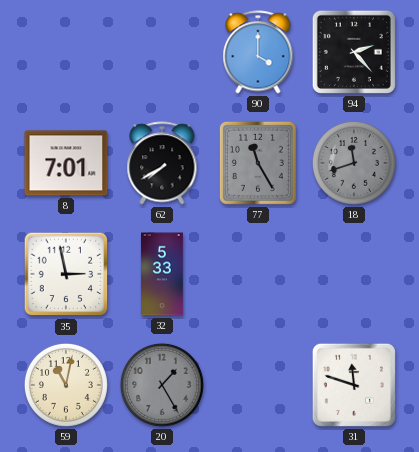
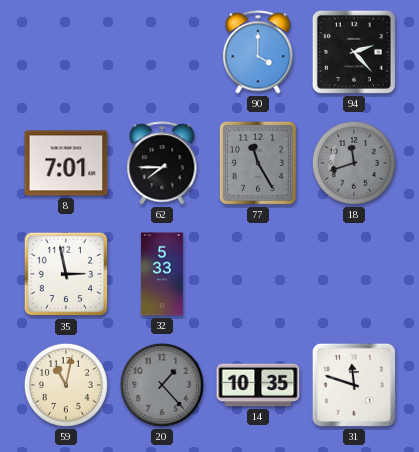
62: 7:40 -> 7:45 (162, 163)
20: 1:25 -> 1:23 (162, 385)
14: none -> 10:35 (258, 385)
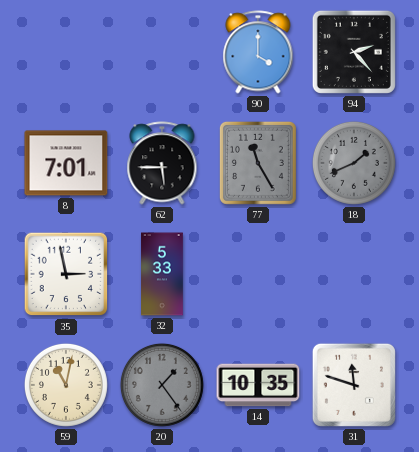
62: 7:45 -> 5:45 (162, 163)
18: 11:42 -> 1:41 (354, 163)
20: 1:23 -> 1:24 (162, 385)
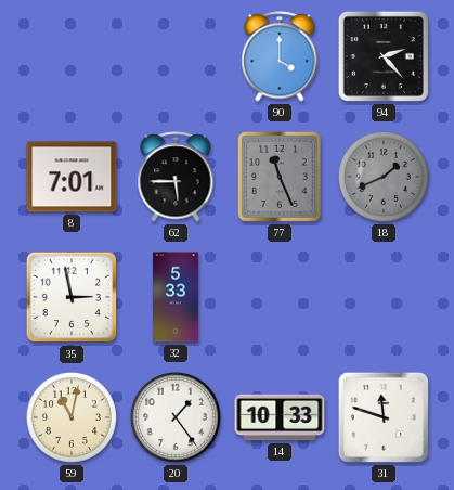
77: 11:25 -> 11:26 (280, 177)
20 dial: grey -> white (176, 417)
14: 10:35 -> 10:33 (280, 417)
